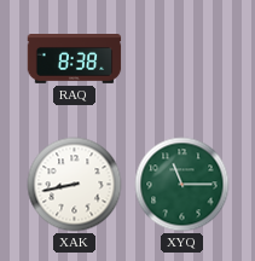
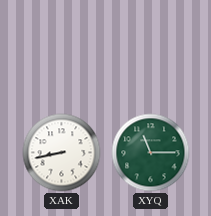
RAQ: 8:38 -> none (75, 59)
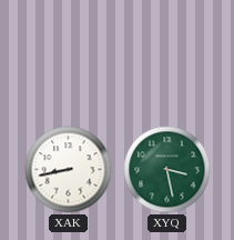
XYQ: 11:15 -> 3:28 (167, 170)
